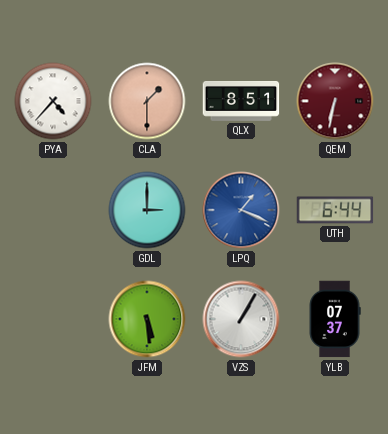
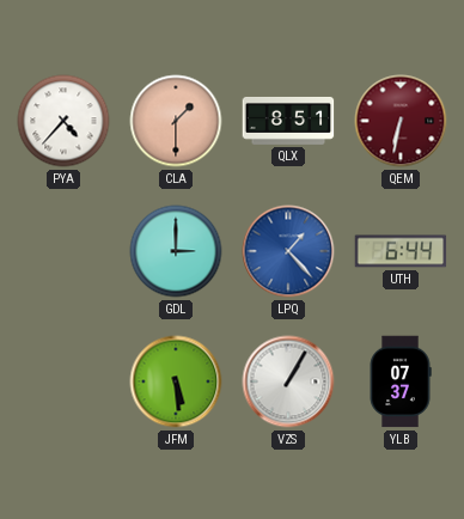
LPQ: 1:19 -> 1:23 (288, 251)
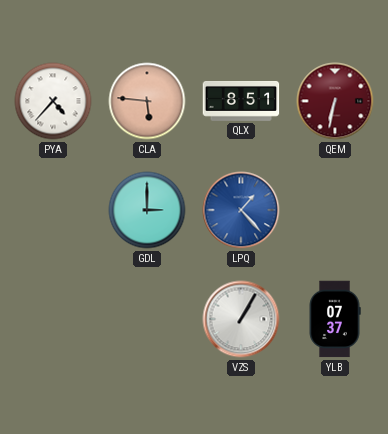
CLA: 1:30 -> 5:46 (147, 101)
UTH: 6:44 -> none (401, 251)
JFM: 5:29 -> none (176, 381)
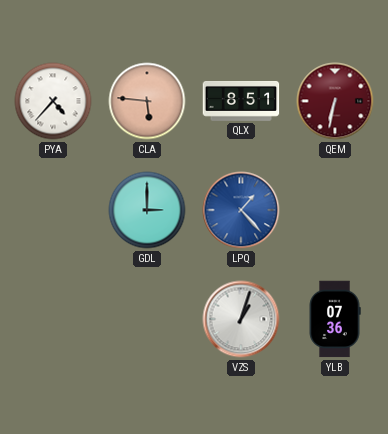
VZS: 1:05 -> 1:03 (241, 319)
YLB: 07:37 -> 07:36 (335, 319)
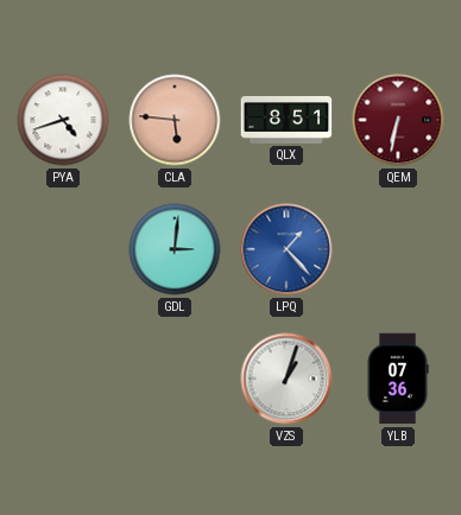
PYA: 4:37 -> 4:42 (63, 120)
GDL: 3:00 -> 3:01 (175, 249)
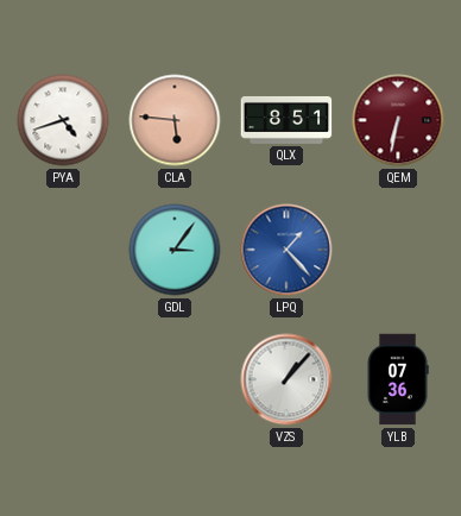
GDL: 3:01 -> 3:06 (175, 250)
VZS: 1:03 -> 1:07 (286, 379)
